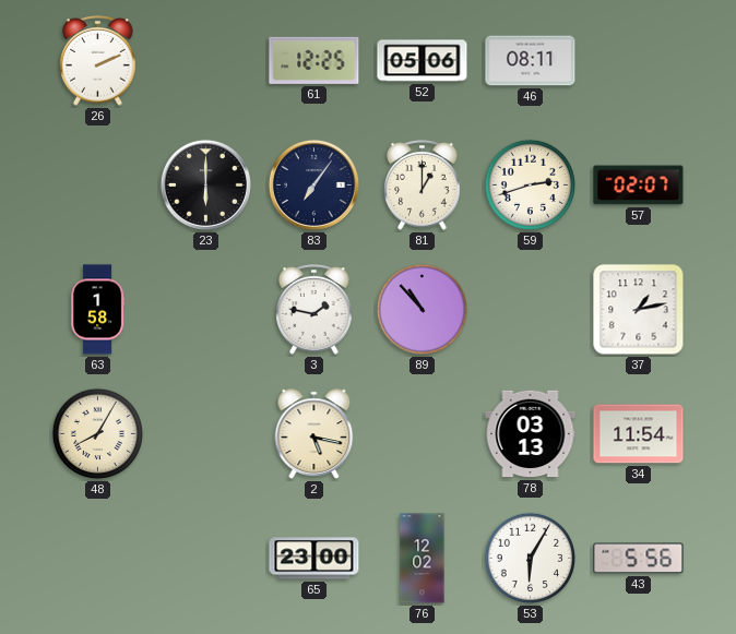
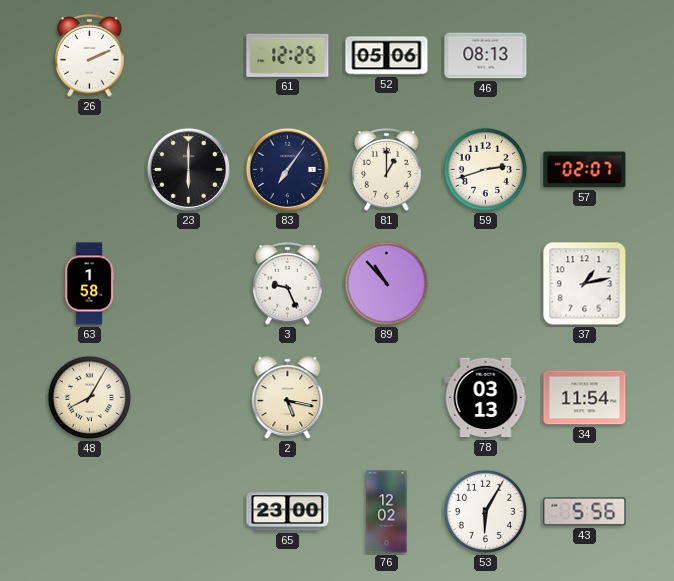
46: 08:11 -> 08:13 (486, 56)
3: 1:47 -> 9:26 (288, 284)
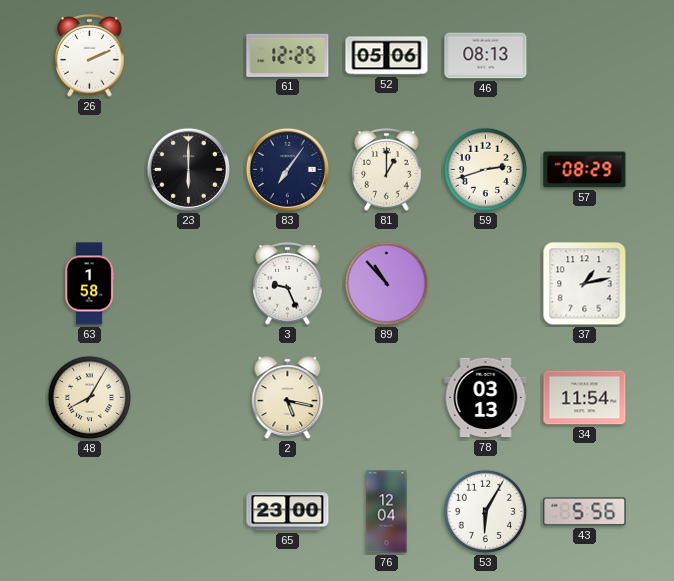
57: 02:07 -> 08:29 (585, 170)
76: 12:02 -> 12:04 (387, 512)
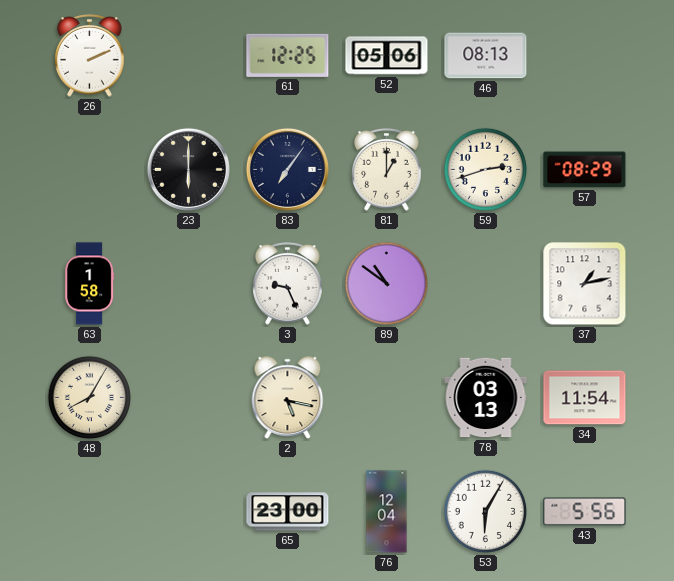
89: 10:53 -> 10:51 (387, 284)
